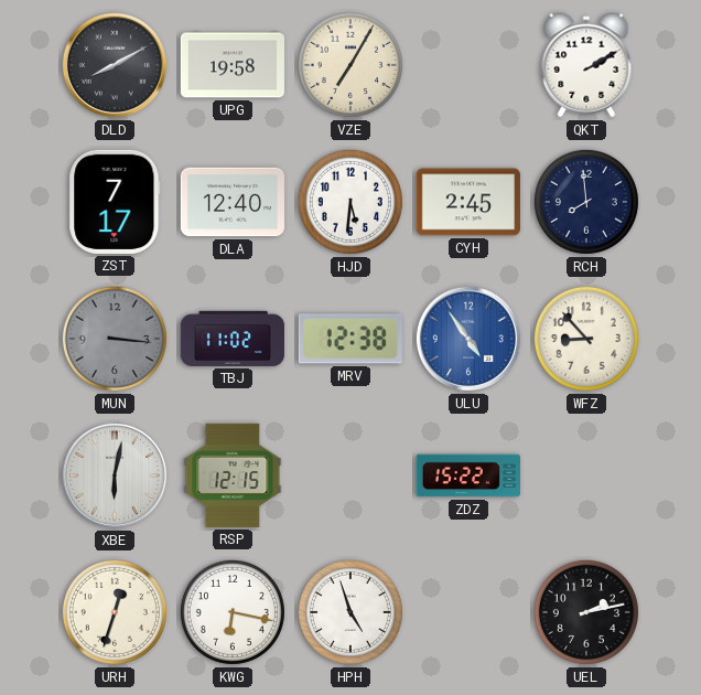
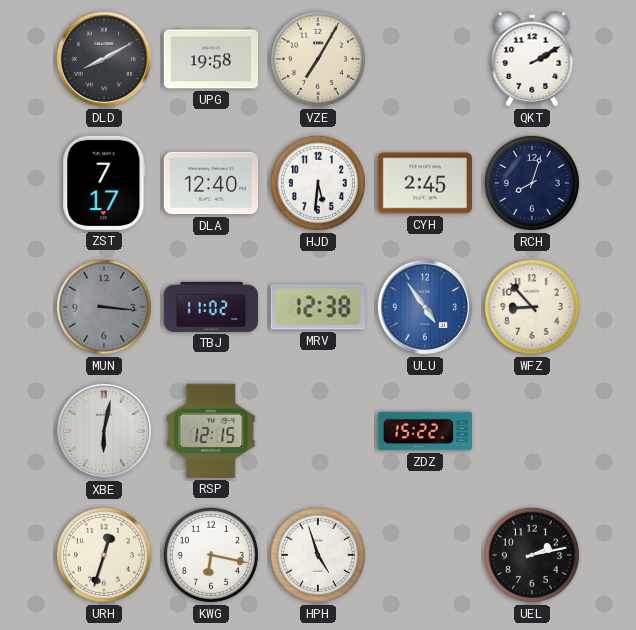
RCH: 7:59 -> 8:03 (532, 183)
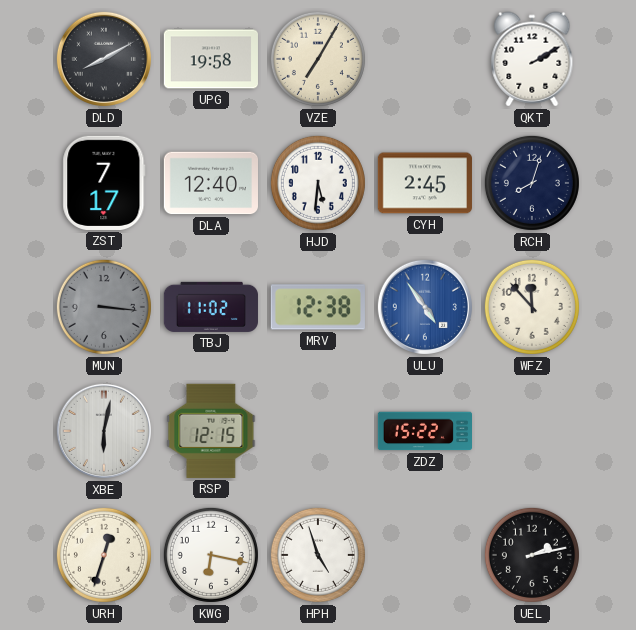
WFZ: 8:53 -> 11:53 (532, 307)
